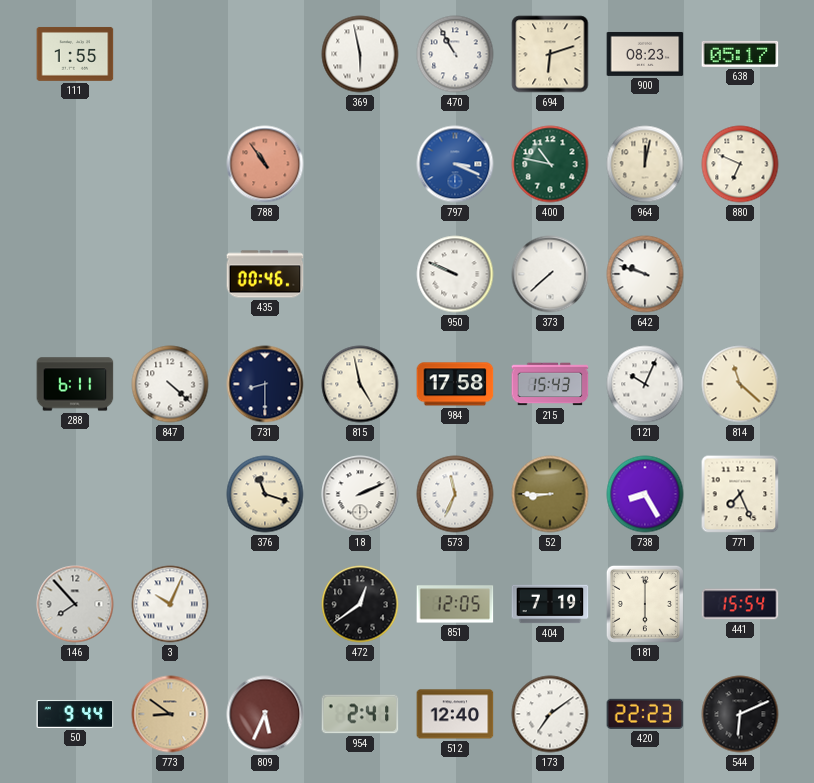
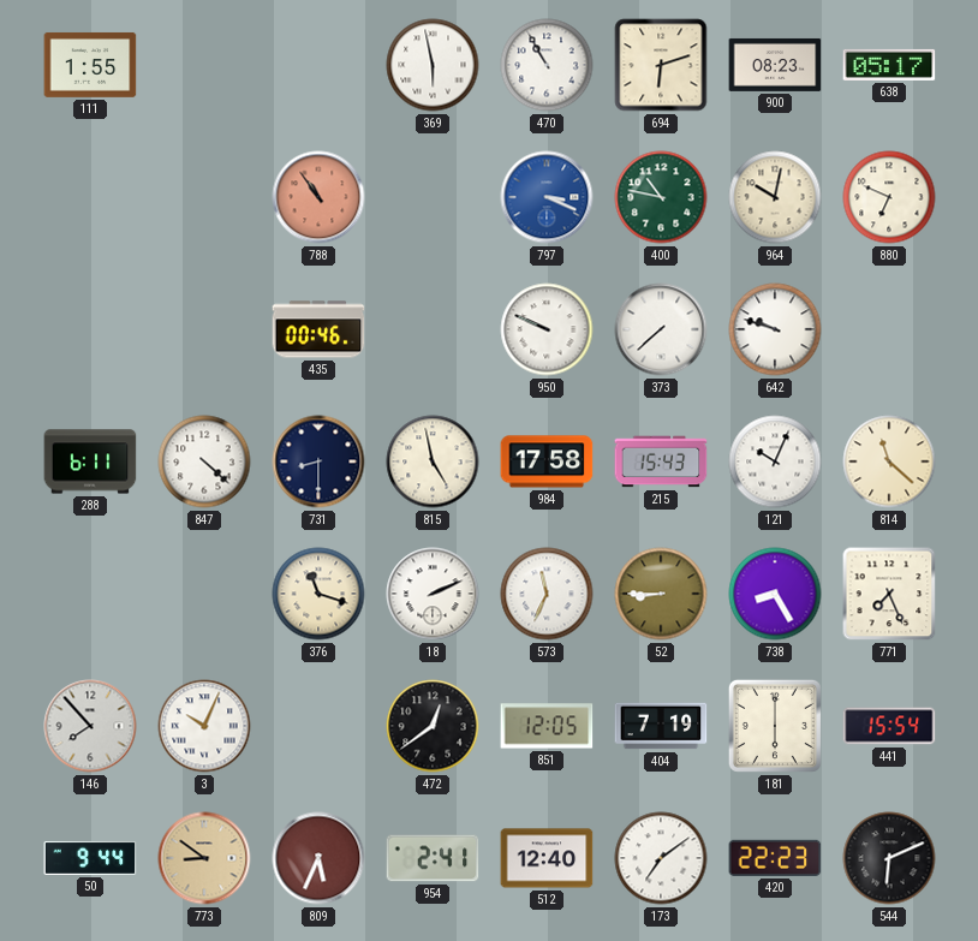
964: 12:02 -> 10:02 (775, 197)
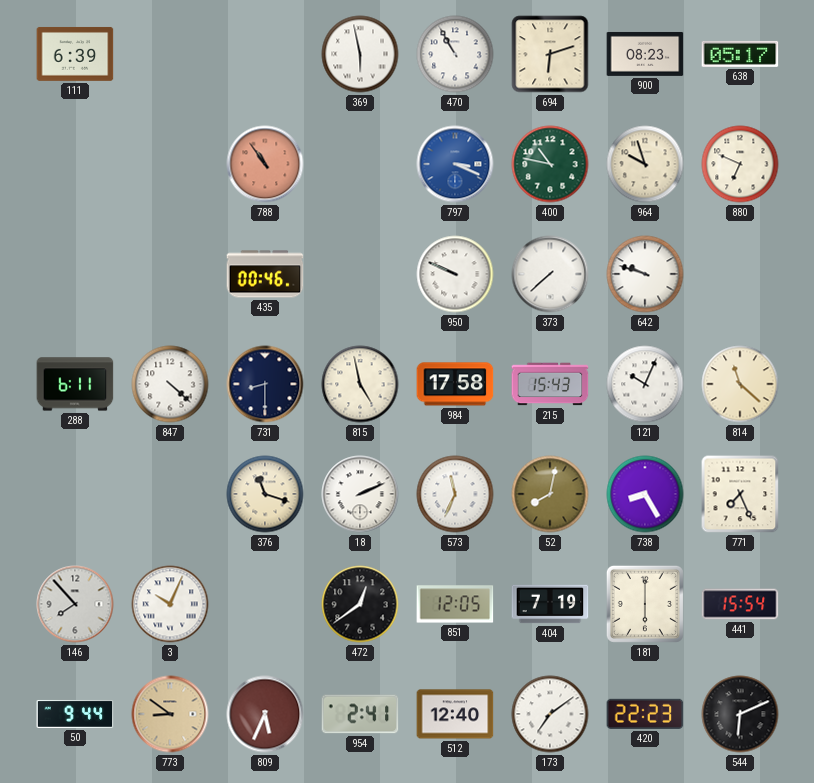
111: 1:55 -> 6:39 (75, 54)
964: 10:02 -> 9:57 (645, 164)
52: 8:45 -> 8:02 (550, 494)
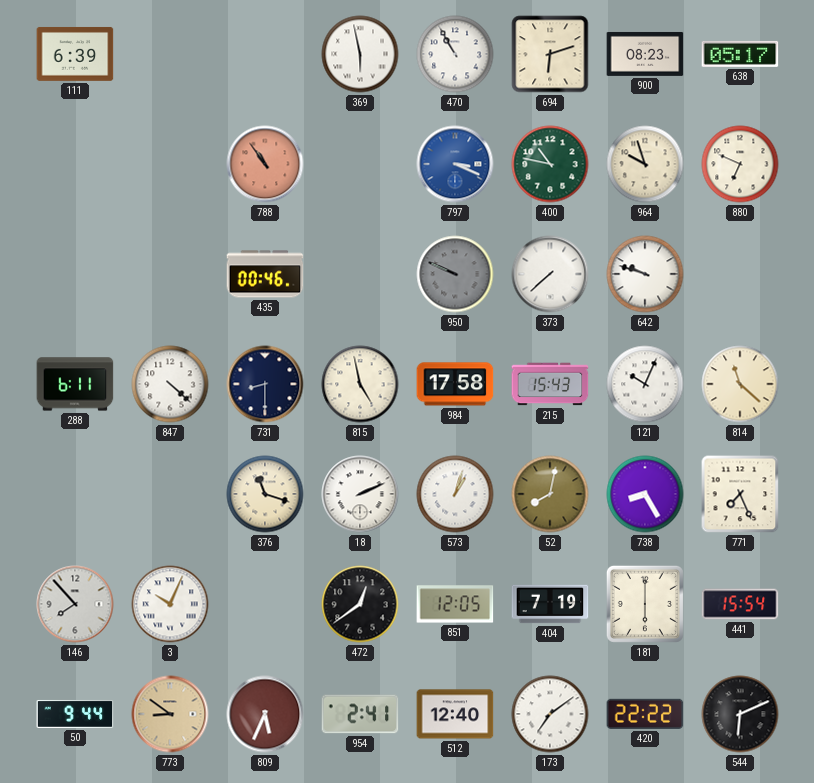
950 dial: white -> grey (455, 274)
573: 11:34 -> 1:03 (455, 494)
420: 22:23 -> 22:22 (645, 714)
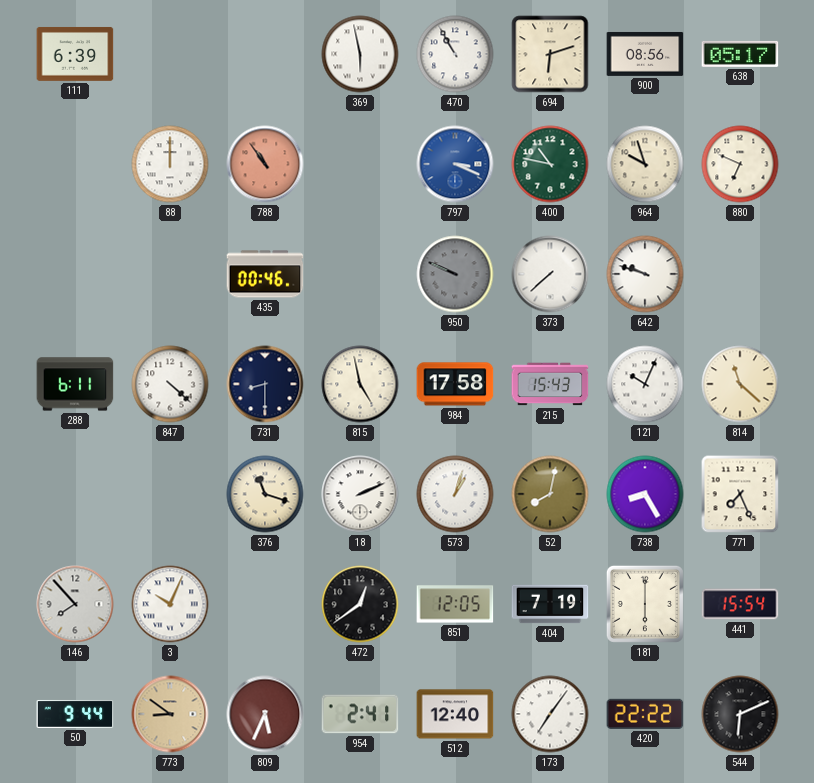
900: 08:23 -> 08:56 (645, 54)
88: none -> 12:00 (170, 164)
173: 7:09 -> 7:06 (550, 714)
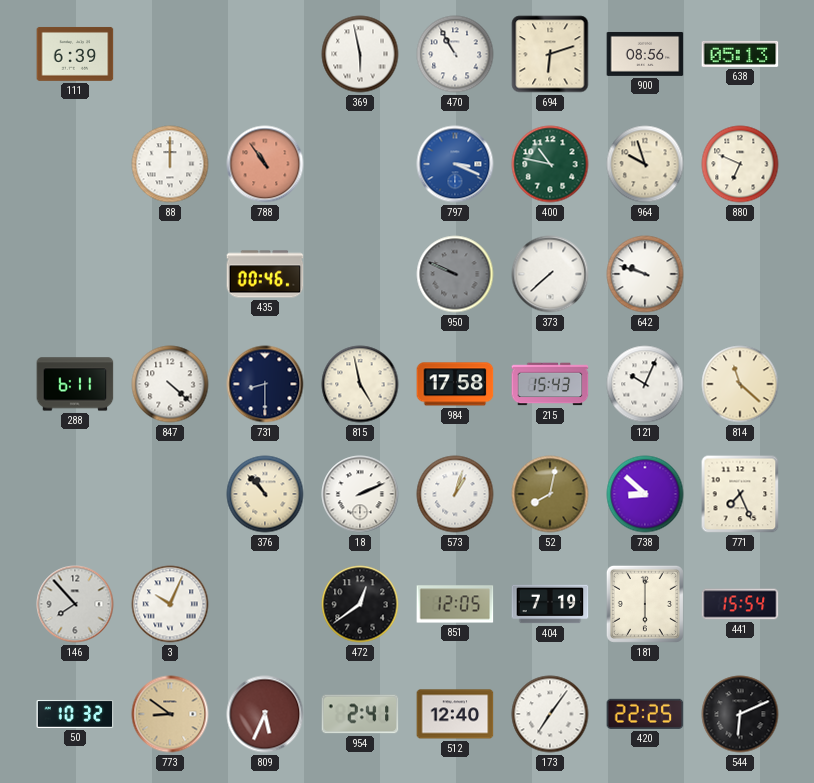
638: 05:17 -> 05:13 (740, 54)
376: 11:18 -> 10:53 (265, 494)
738: 8:25 -> 8:52 (645, 494)
50: 9:44 -> 10:32 (75, 714)
420: 22:22 -> 22:25 (645, 714)
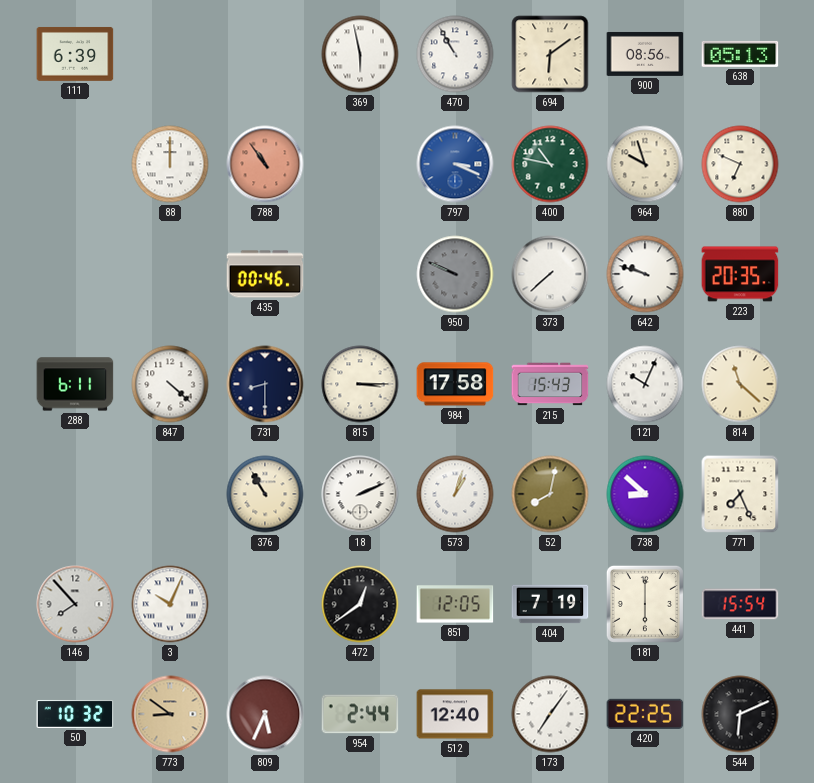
694: 6:12 -> 6:09 (550, 54)
223: none -> 20:35 (740, 274)
815: 4:58 -> 3:15 (360, 384)
376: 10:53 -> 10:55 (265, 494)
954: 2:41 -> 2:44 (360, 714)
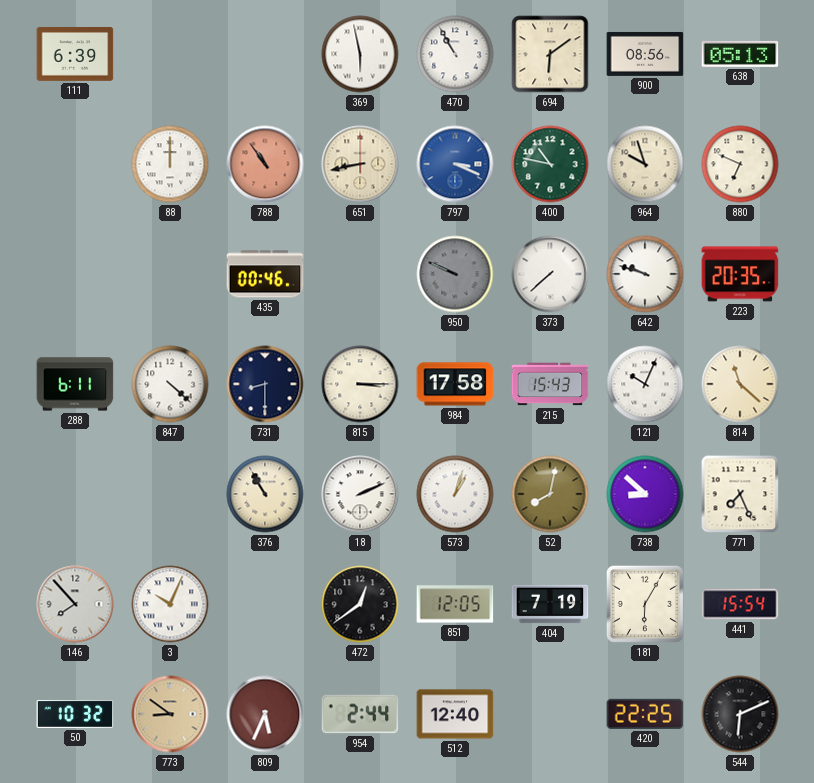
651: none -> 8:43 (360, 164)
181: 6:00 -> 6:05 (645, 604)
173: 7:06 -> none (550, 714)
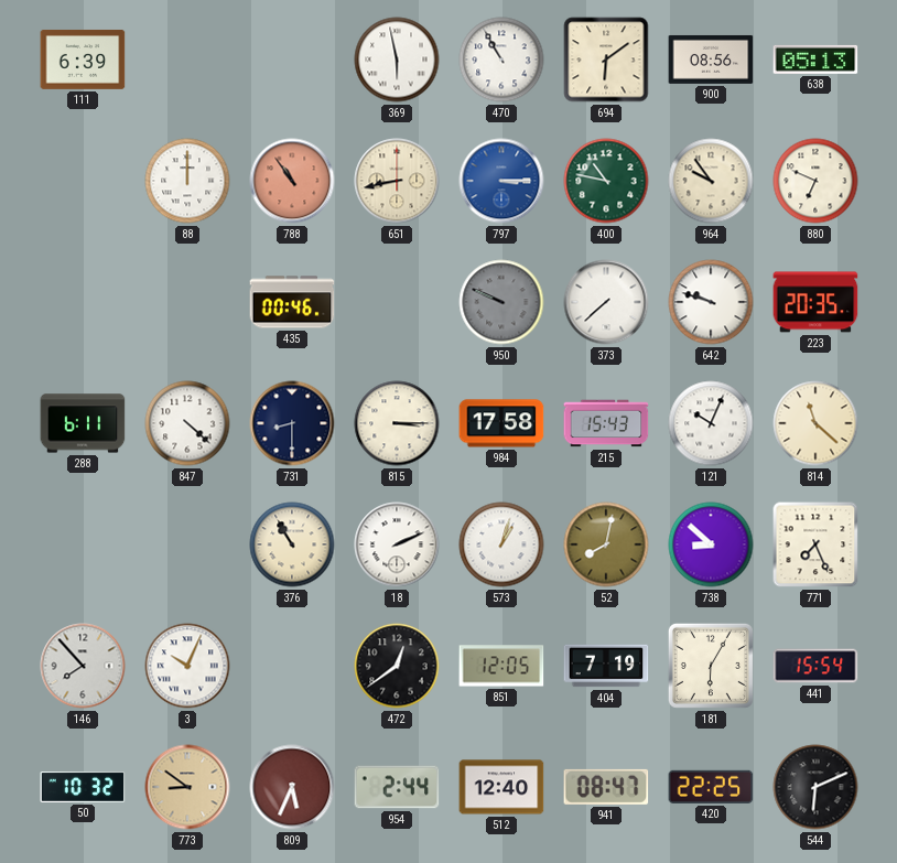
797: 3:19 -> 3:15 (501, 181)
964: 9:57 -> 9:54 (711, 181)
941: none -> 08:47 (606, 787)
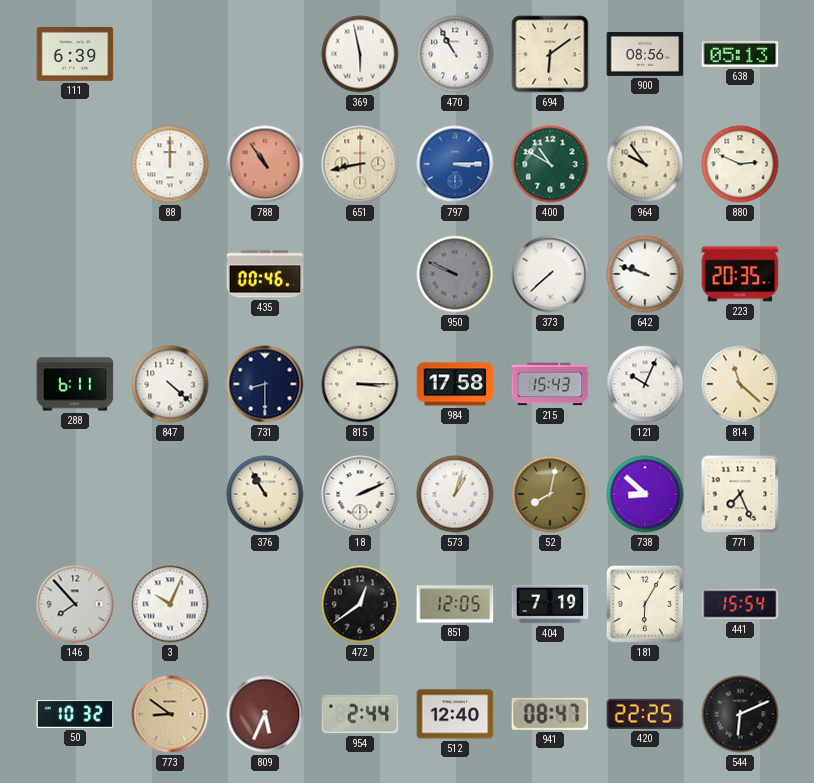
400: 10:47 -> 10:50 (550, 164)
880: 6:49 -> 2:49 (740, 164)
